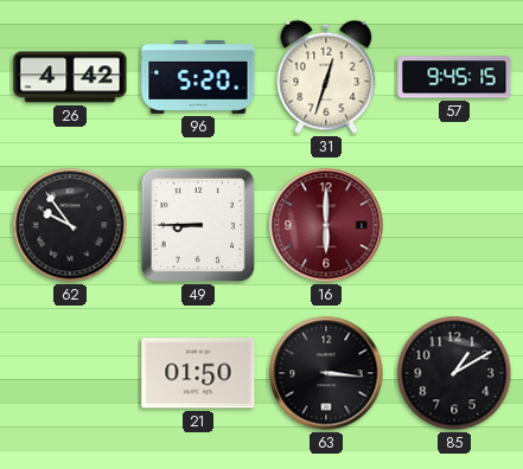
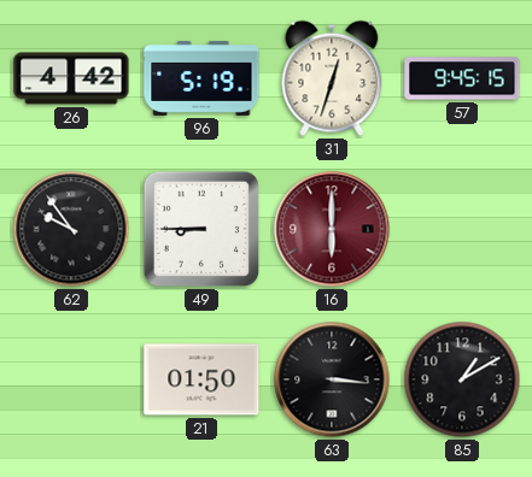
96: 5:20 -> 5:19 (201, 78)
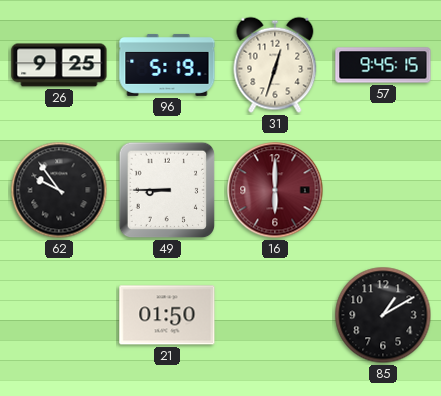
26: 4:42 -> 9:25 (59, 65)
63: 3:16 -> none (332, 379)
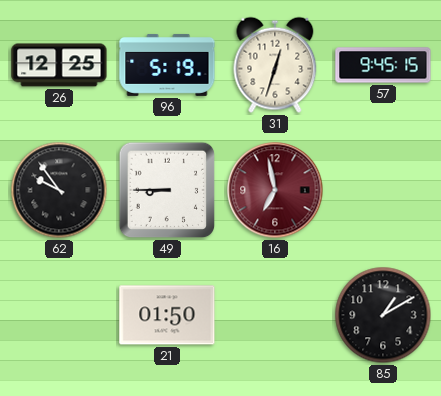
26: 9:25 -> 12:25 (59, 65)
16: 6:00 -> 6:58 (275, 190)
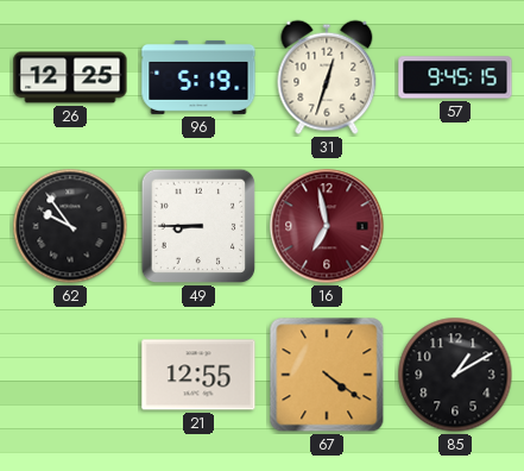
21: 01:50 -> 12:55 (198, 375)
67: none -> 4:21 (327, 375)
